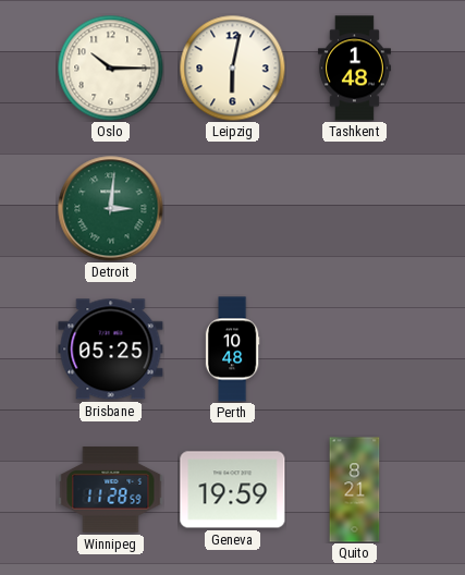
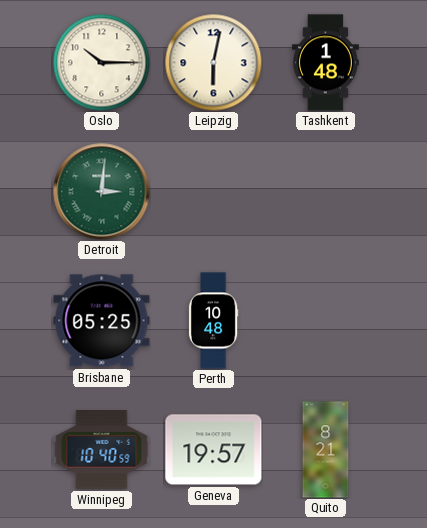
Winnipeg: 11:28 -> 10:40 (102, 450)
Geneva: 19:59 -> 19:57 (214, 450)
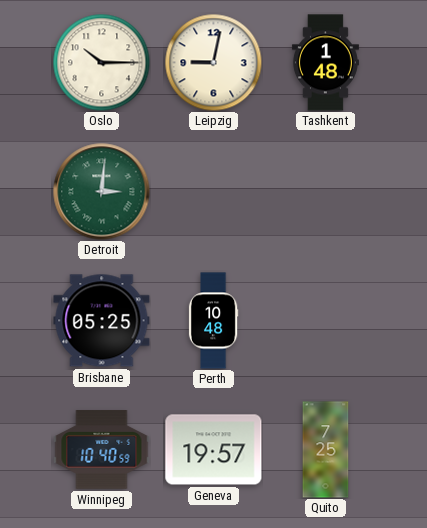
Leipzig: 6:02 -> 9:02 (213, 62)
Quito: 8:21 -> 7:25 (326, 450)
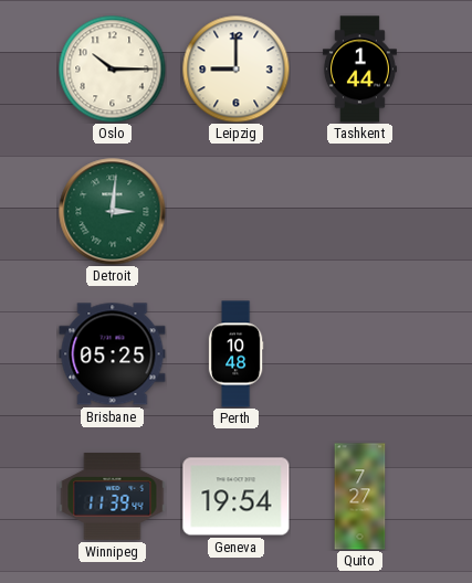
Leipzig: 9:02 -> 9:00 (235, 68)
Tashkent: 1:48 -> 1:44 (359, 70)
Winnipeg: 10:40 -> 11:39 (113, 497)
Geneva: 19:57 -> 19:54 (237, 497)
Quito: 7:25 -> 7:27 (360, 497)
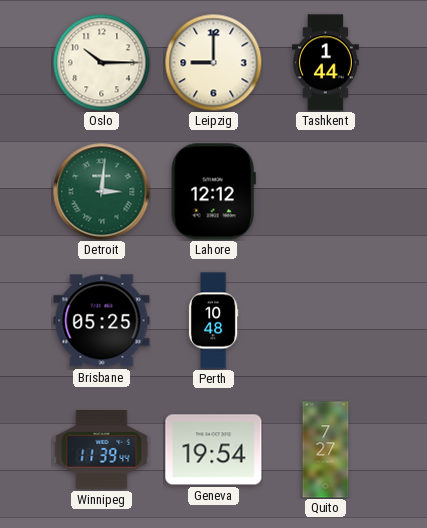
Lahore: none -> 12:12 (213, 192)
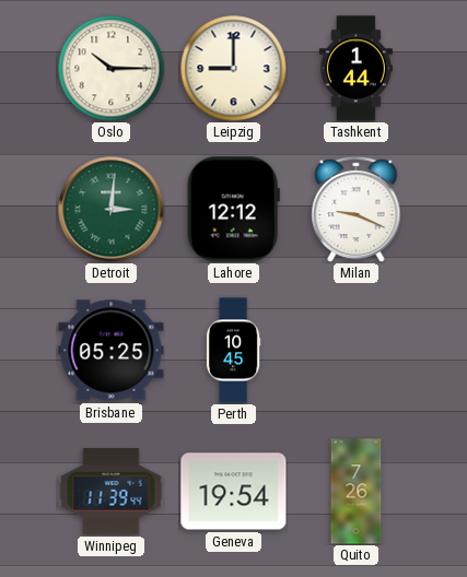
Milan: none -> 9:19 (357, 209)
Perth: 10:48 -> 10:45 (233, 351)
Quito: 7:27 -> 7:26 (357, 492)
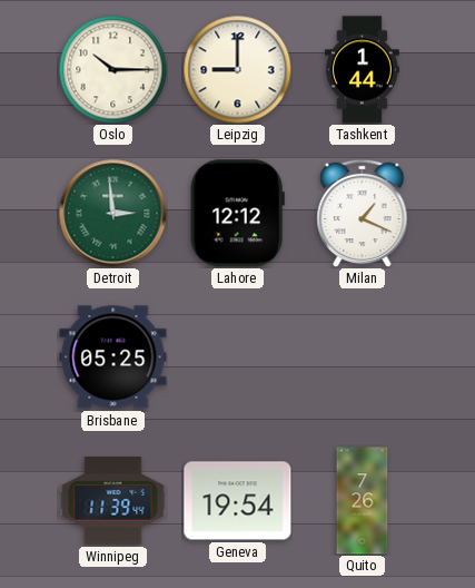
Detroit: 3:01 -> 2:59 (113, 214)
Milan: 9:19 -> 1:19 (363, 213)
Perth: 10:45 -> none (233, 351)
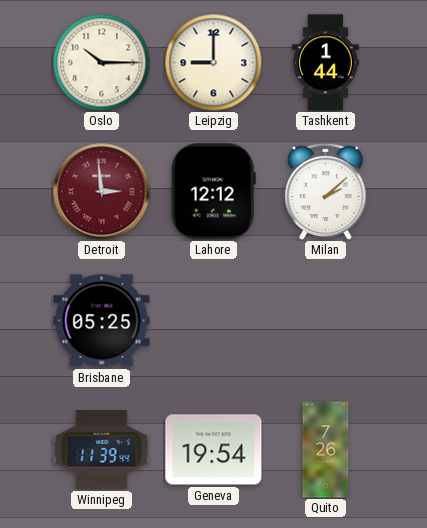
Detroit dial: green -> burgundy (102, 192)
Milan: 1:19 -> 2:08 (326, 191)
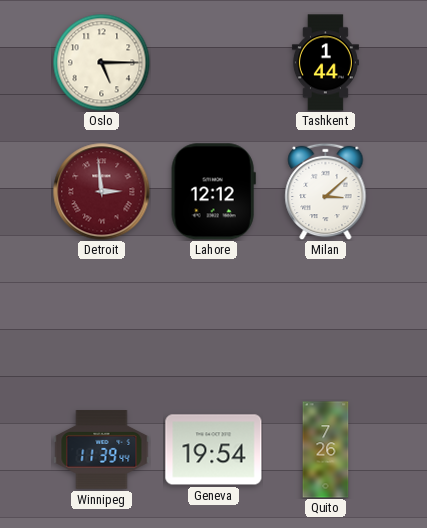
Oslo: 10:15 -> 5:15 (101, 62)
Leipzig: 9:00 -> none (213, 62)
Milan: 2:08 -> 3:08 (326, 191)
Brisbane: 05:25 -> none (102, 321)
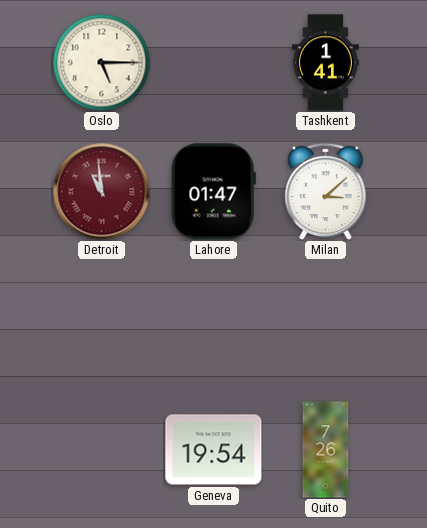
Tashkent: 1:44 -> 1:41 (325, 63)
Detroit: 2:59 -> 10:59 (102, 192)
Lahore: 12:12 -> 01:47 (213, 192)
Winnipeg: 11:39 -> none (102, 450)
